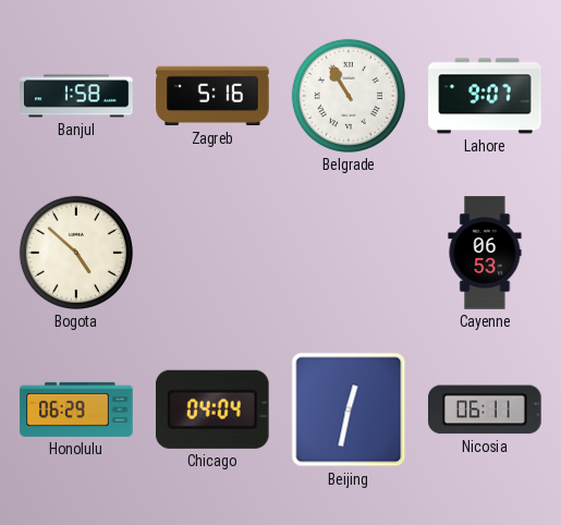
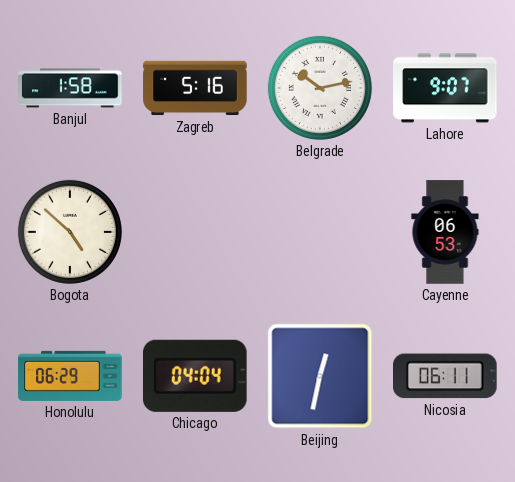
Belgrade: 10:55 -> 10:13 (320, 88)
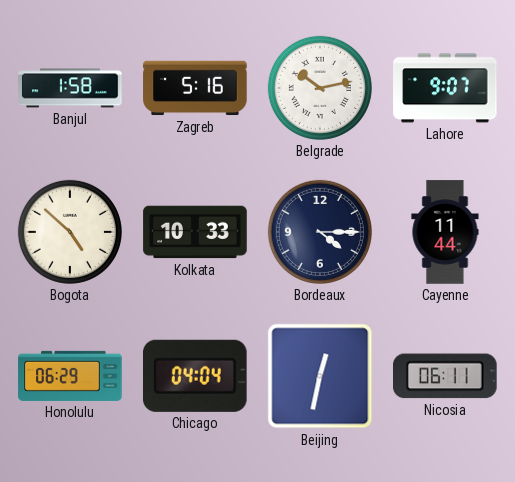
Kolkata: none -> 10:33 (195, 232)
Bordeaux: none -> 4:15 (320, 232)
Cayenne: 06:53 -> 11:44 (445, 232)
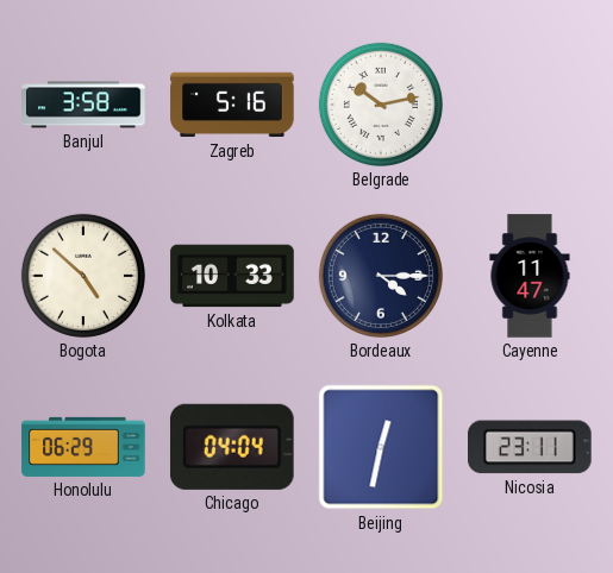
Banjul: 1:58 -> 3:58 (83, 105)
Lahore: 9:07 -> none (445, 88)
Cayenne: 11:44 -> 11:47 (530, 276)
Nicosia: 06:11 -> 23:11 (531, 447)
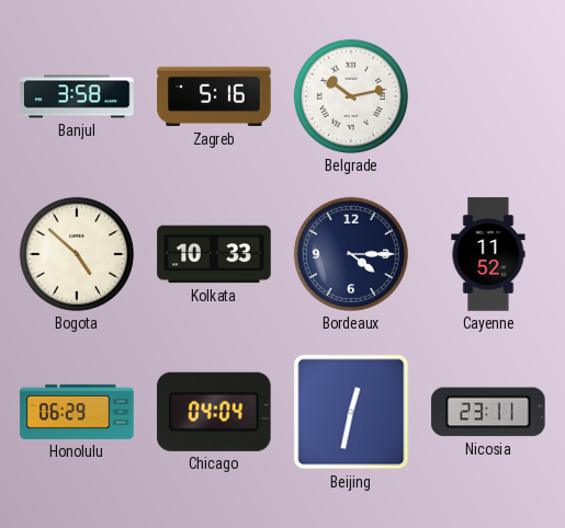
Cayenne: 11:47 -> 11:52 (488, 254)
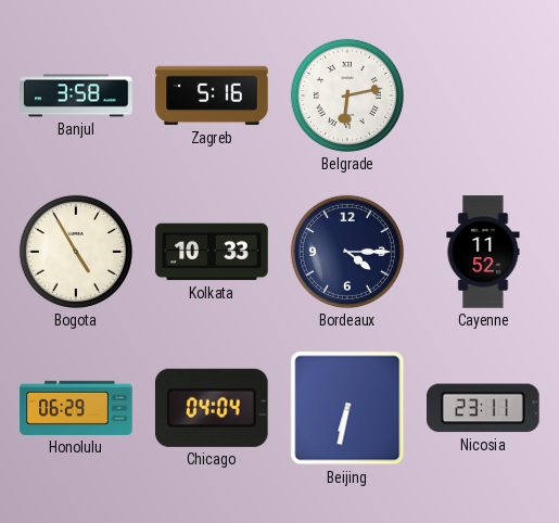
Belgrade: 10:13 -> 6:13 (347, 95)
Bogota: 4:52 -> 4:55 (76, 252)
Beijing: 12:32 -> 6:32 (347, 408)
